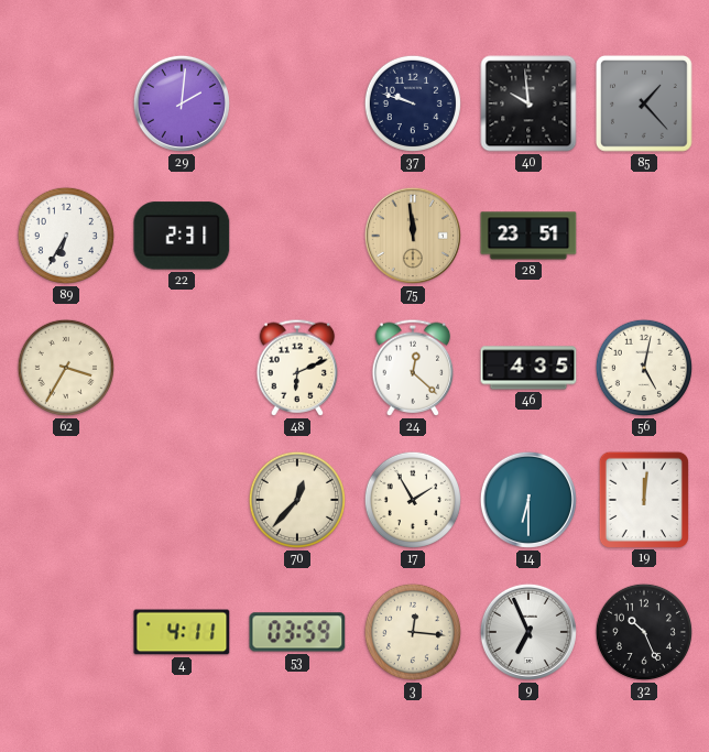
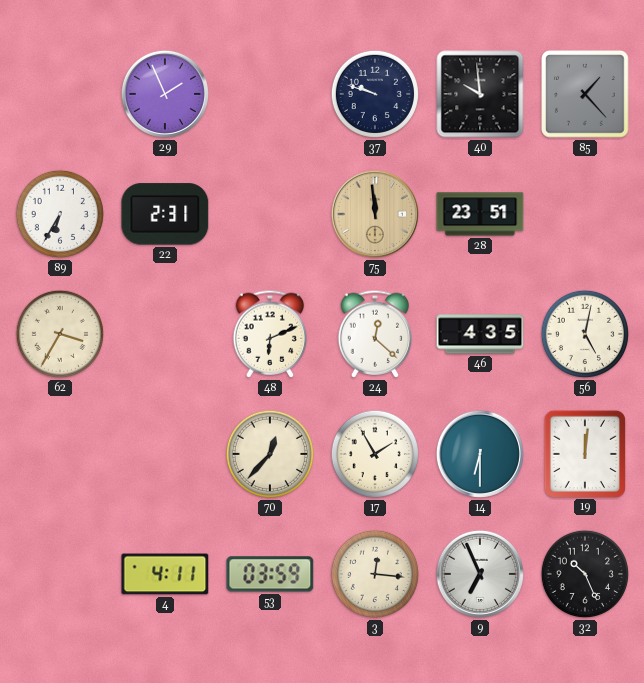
29: 2:01 -> 1:56 (165, 94)
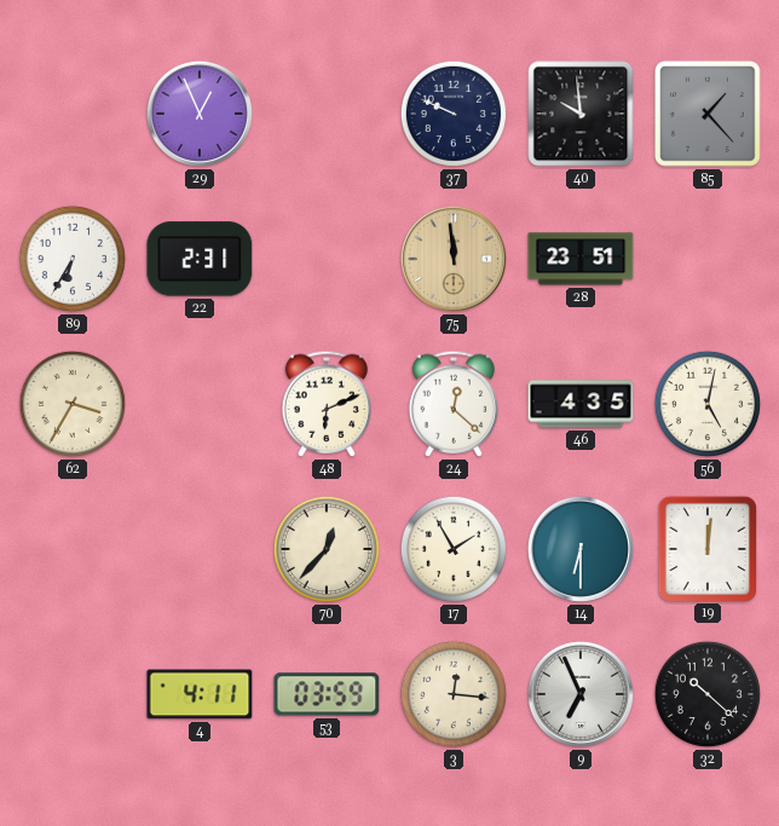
29: 1:56 -> 12:56 (200, 114)
37: 9:48 -> 9:49 (454, 114)
32: 10:26 -> 10:22 (708, 694)
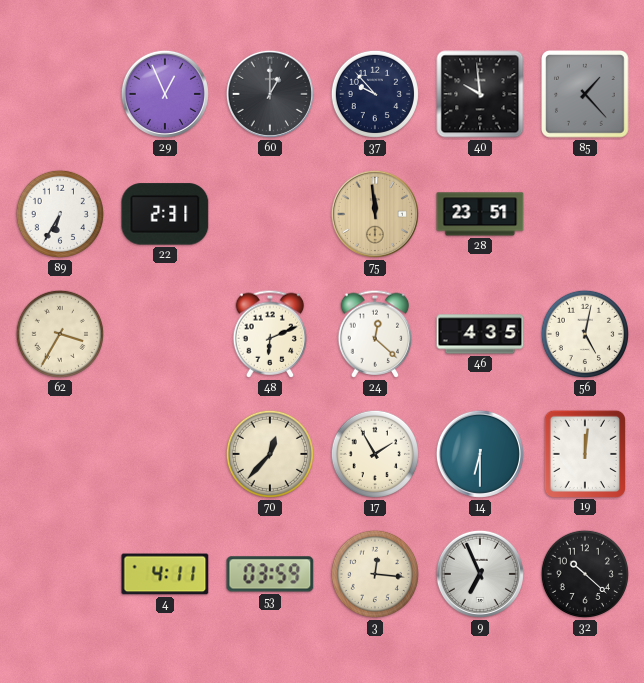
60: none -> 1:00 (270, 94)
37: 9:49 -> 9:53 (375, 94)
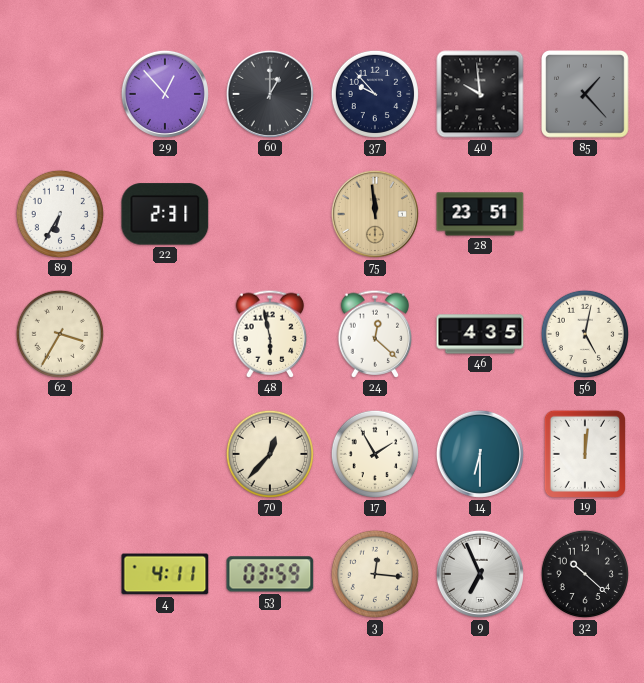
29: 12:56 -> 12:53 (165, 94)
48: 6:11 -> 5:58 (270, 334)
